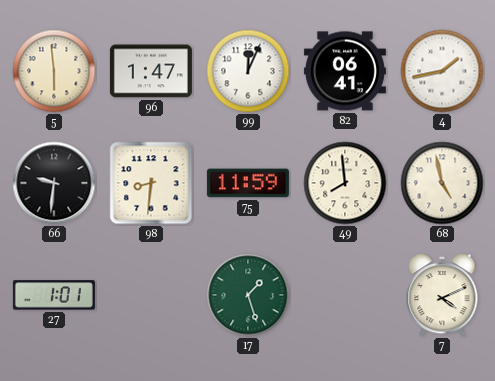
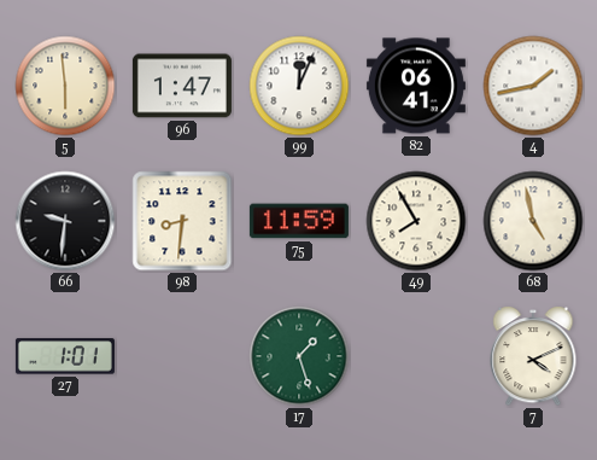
49: 7:59 -> 7:55 (416, 221)
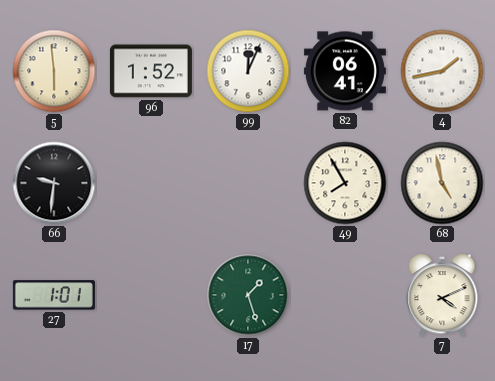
96: 1:47 -> 1:52 (151, 71)
98: 8:31 -> none (182, 221)
75: 11:59 -> none (299, 221)
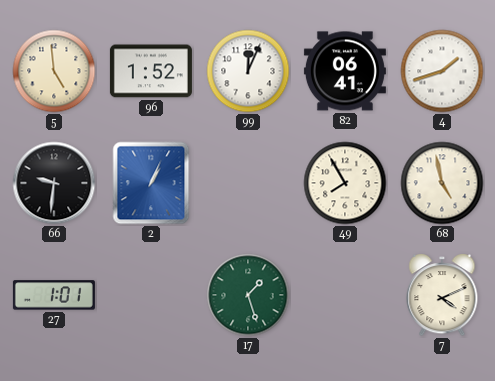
5: 5:59 -> 4:59 (54, 71)
4: 1:43 -> 1:42 (442, 71)
2: none -> 1:04 (151, 183)
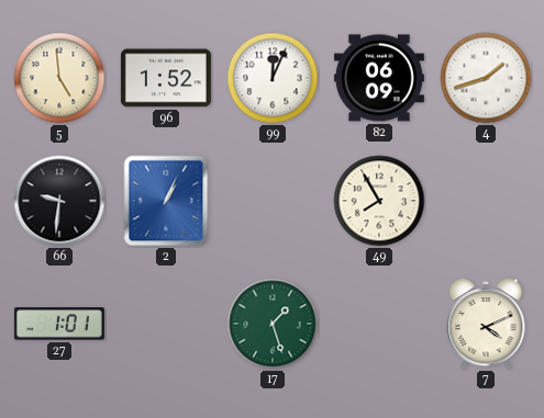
82: 06:41 -> 06:09 (379, 78)
68: 4:58 -> none (442, 183)
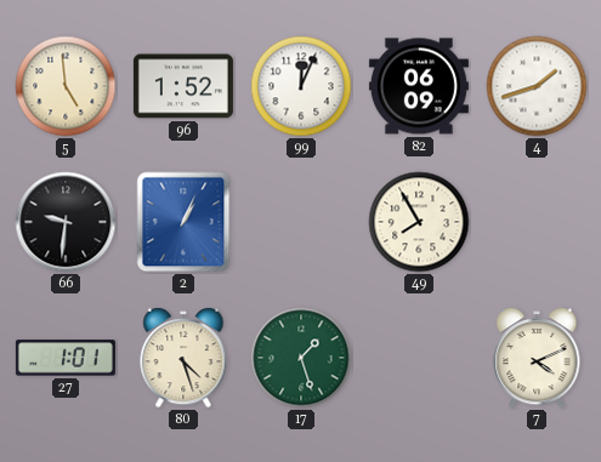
80: none -> 4:27 (183, 358)
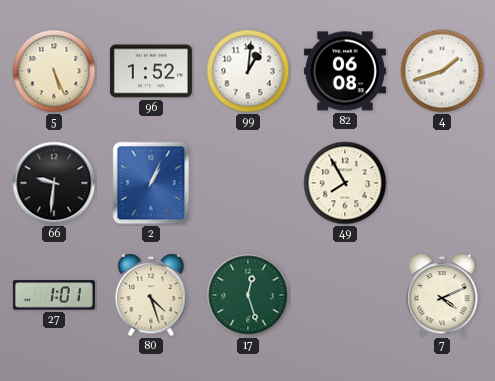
5: 4:59 -> 5:26 (54, 71)
99: 12:04 -> 1:01 (248, 71)
82: 06:09 -> 06:08 (345, 71)
17: 1:27 -> 12:27 (248, 295)
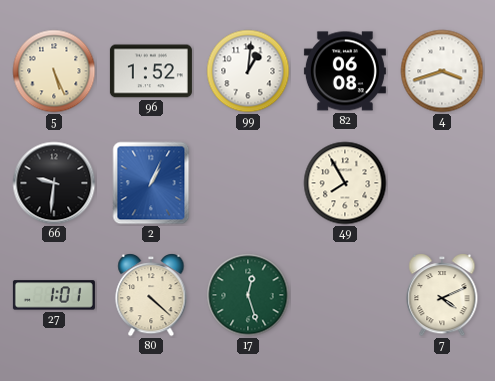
4: 1:42 -> 3:42 (442, 71)
80: 4:27 -> 4:22 (151, 295)
